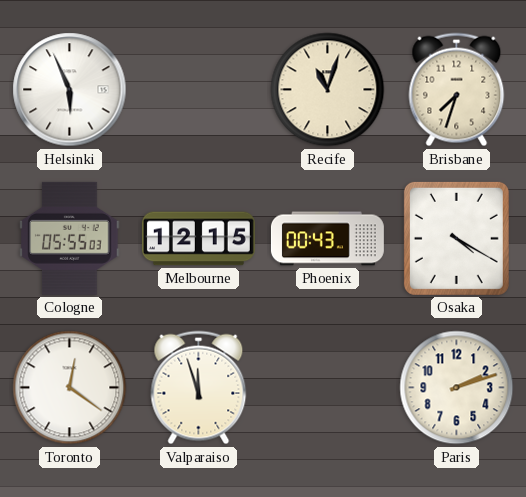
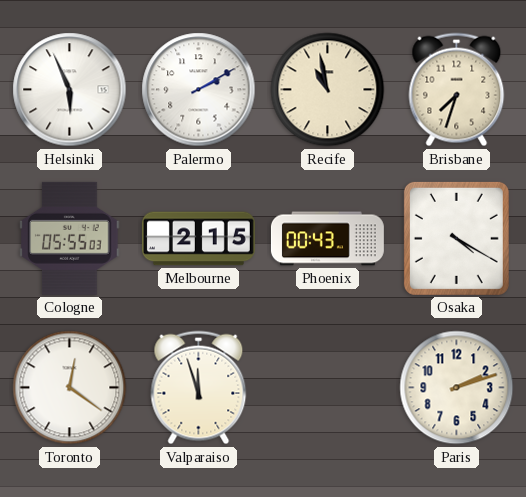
Palermo: none -> 2:10 (199, 90)
Recife: 11:03 -> 10:58 (328, 90)
Melbourne: 12:15 -> 2:15 (198, 239)
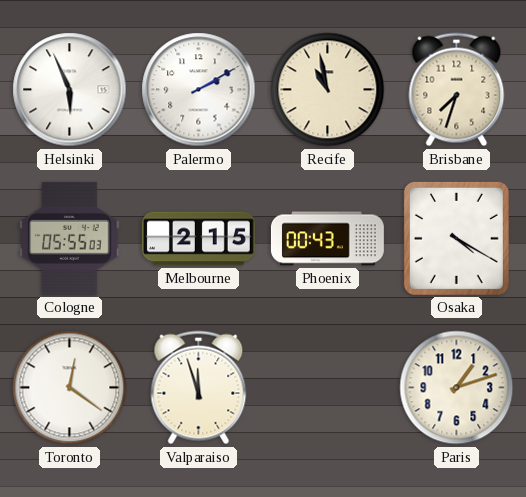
Paris: 2:12 -> 1:12 (457, 388)
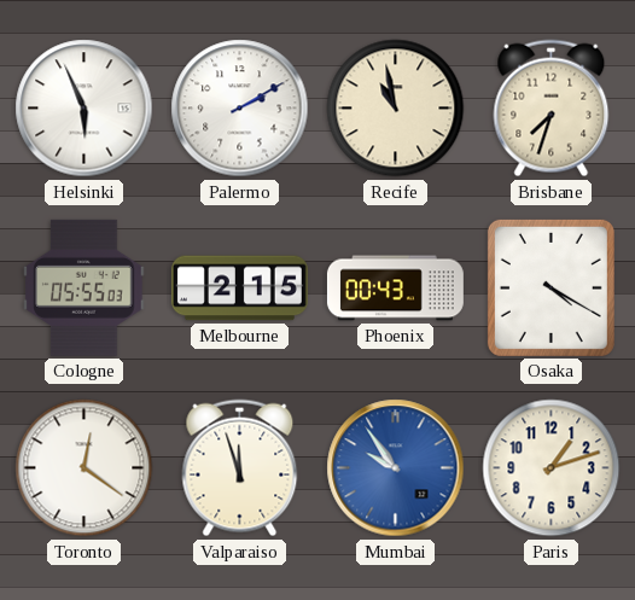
Mumbai: none -> 9:54 (396, 468)
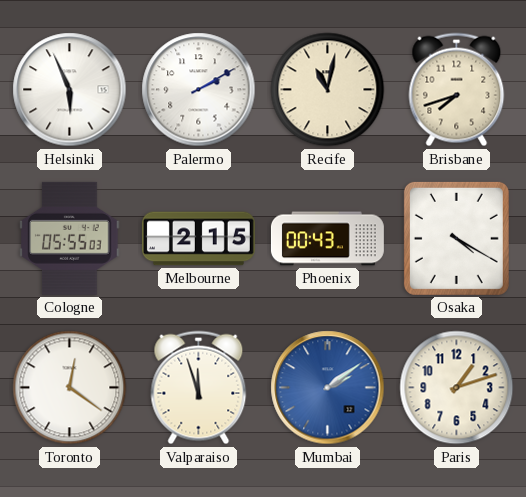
Recife: 10:58 -> 11:02 (328, 90)
Brisbane: 7:33 -> 7:42 (457, 90)
Mumbai: 9:54 -> 2:09 (328, 388)
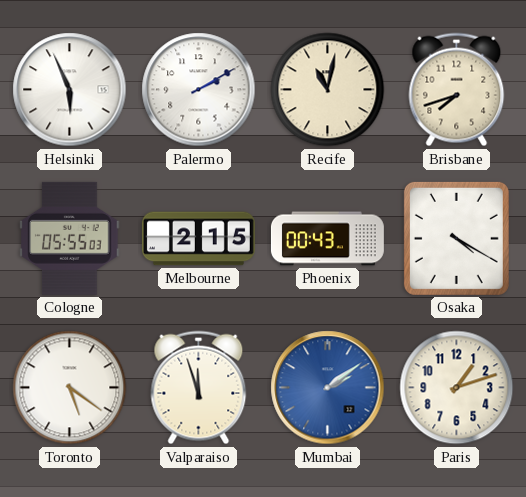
Toronto: 12:21 -> 5:21 (70, 388)
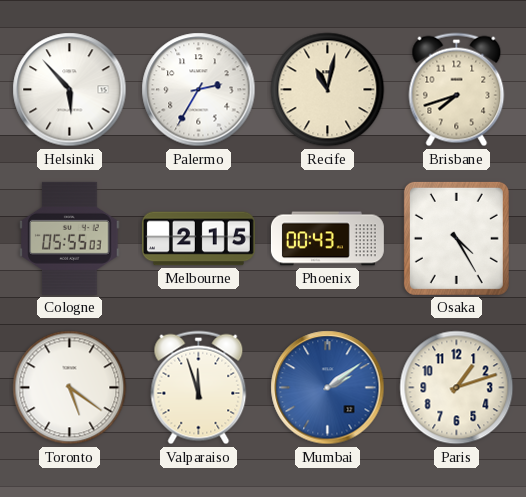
Helsinki: 5:56 -> 5:53 (70, 90)
Palermo: 2:10 -> 2:35 (199, 90)
Osaka: 4:20 -> 4:25 (456, 238)
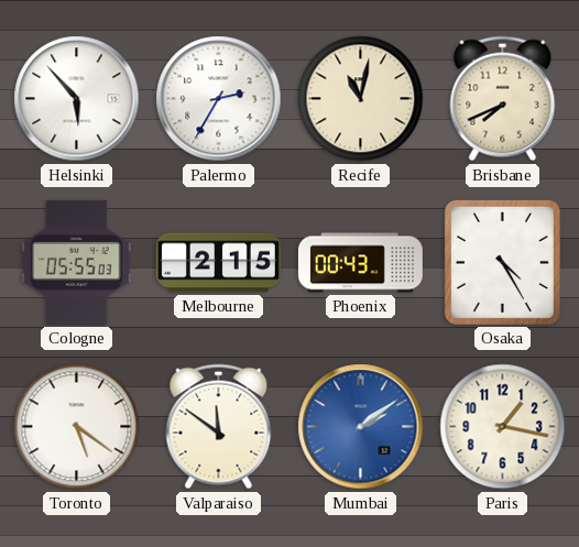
Brisbane: 7:42 -> 7:41 (503, 99)
Valparaiso: 11:57 -> 11:51 (219, 427)
Paris: 1:12 -> 1:17 (503, 427)
